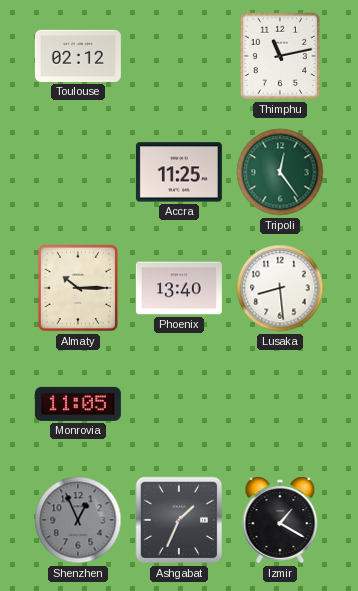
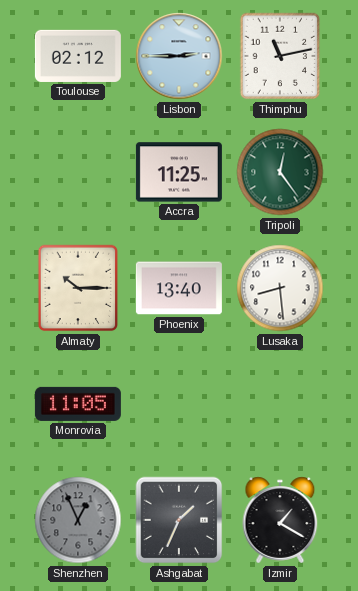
Lisbon: none -> 2:45 (179, 56)
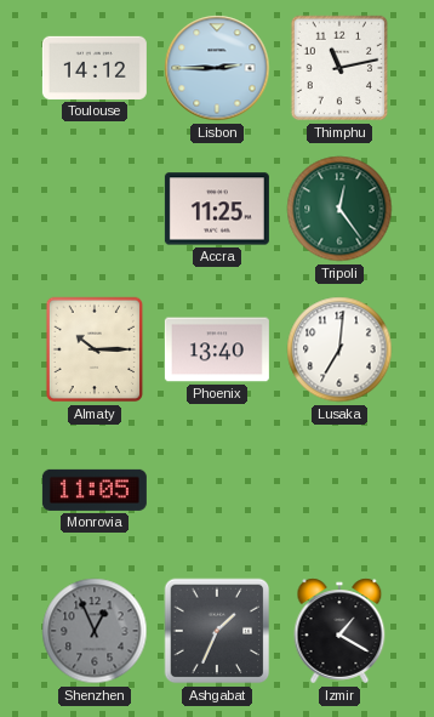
Toulouse: 02:12 -> 14:12 (95, 68)
Lusaka: 8:29 -> 7:01 (339, 349)
